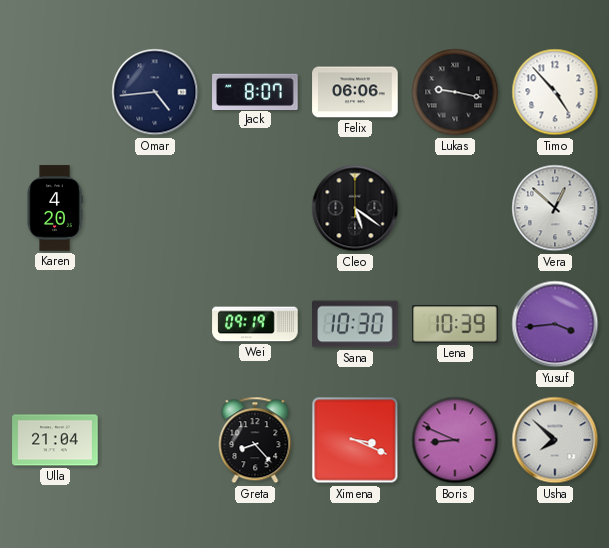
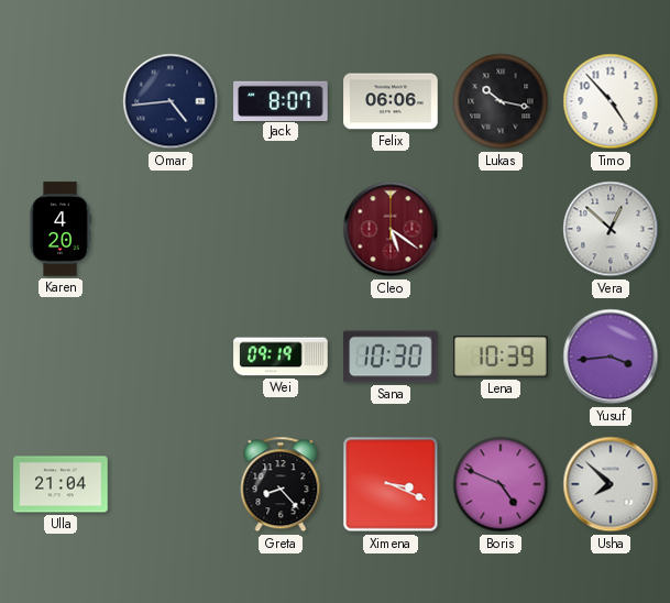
Lukas: 9:17 -> 10:17 (501, 101)
Cleo dial: black -> burgundy (391, 229)
Boris: 8:49 -> 4:49 (501, 484)
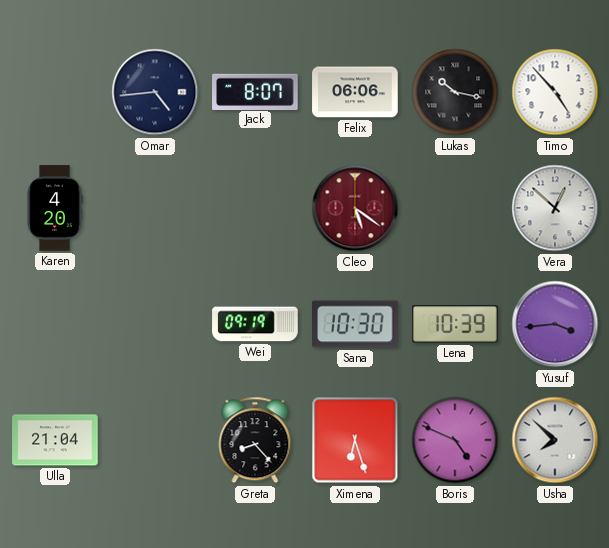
Ximena: 3:19 -> 6:27 (355, 440)
